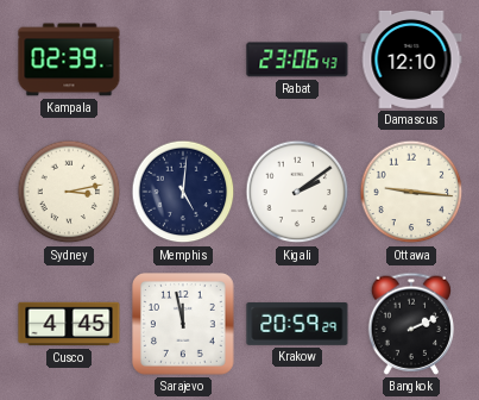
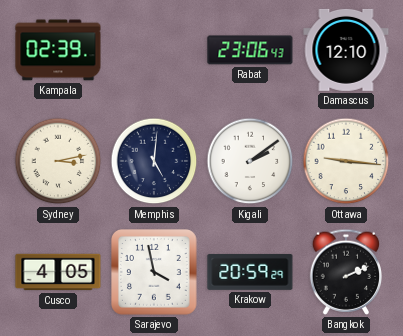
Cusco: 4:45 -> 4:05 (58, 272)
Sarajevo: 11:58 -> 3:58 (155, 273)
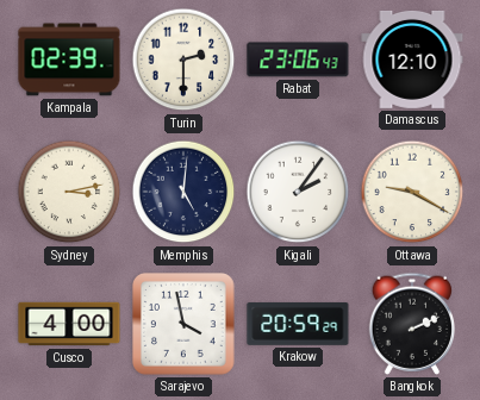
Turin: none -> 2:30 (183, 60)
Kigali: 2:09 -> 2:06 (298, 192)
Ottawa: 9:16 -> 9:20 (412, 192)
Cusco: 4:05 -> 4:00 (69, 324)
